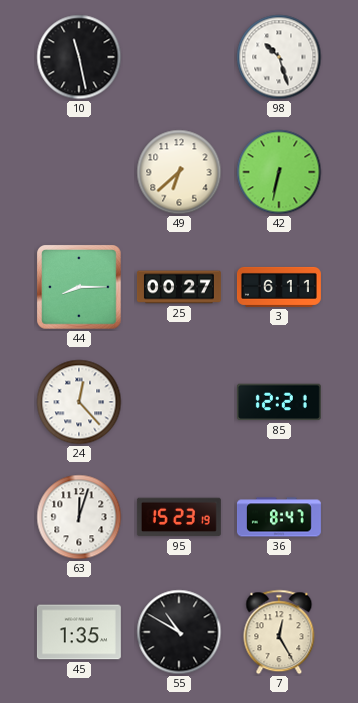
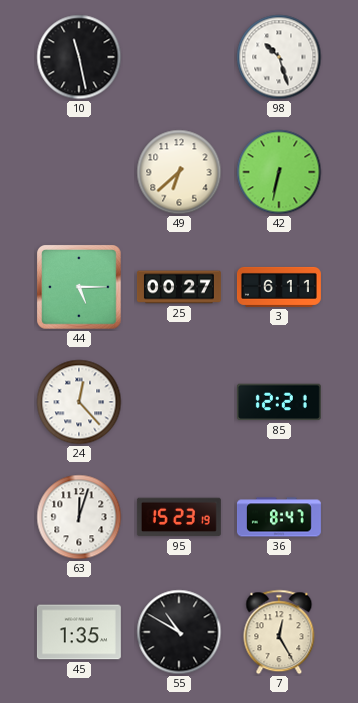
44: 8:15 -> 5:15 (79, 287)
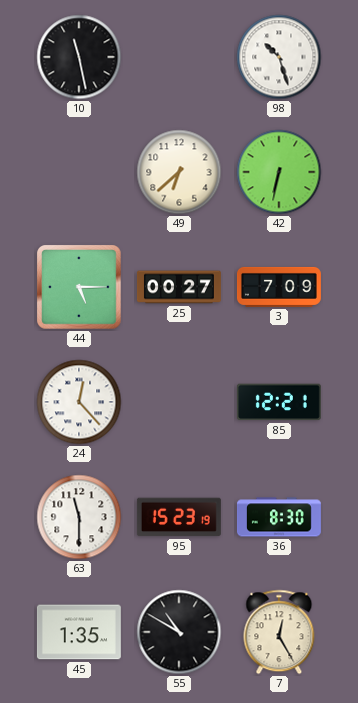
3: 6:11 -> 7:09 (279, 287)
63: 12:03 -> 11:30 (79, 517)
36: 8:47 -> 8:30 (279, 517)
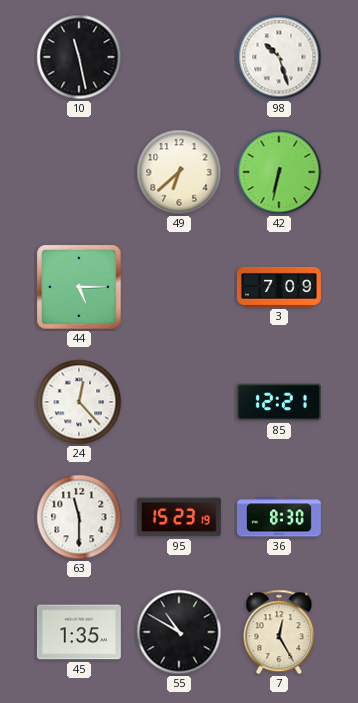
25: 00:27 -> none (179, 287)
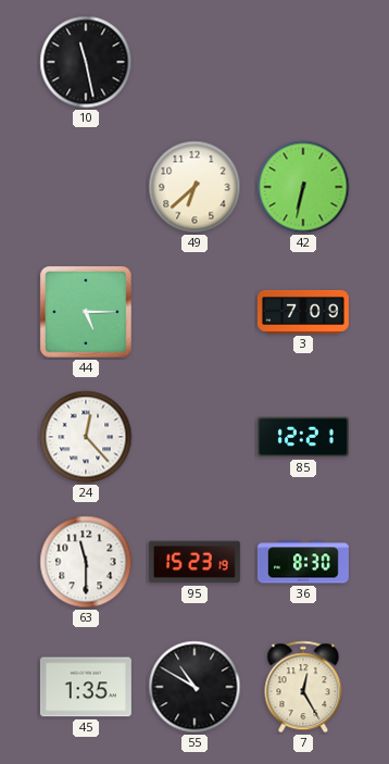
98: 10:27 -> none (279, 57)
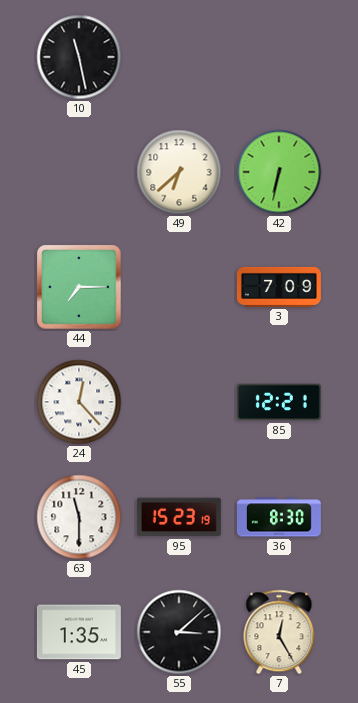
44: 5:15 -> 7:15 (79, 287)
55: 10:50 -> 3:08 (179, 632)
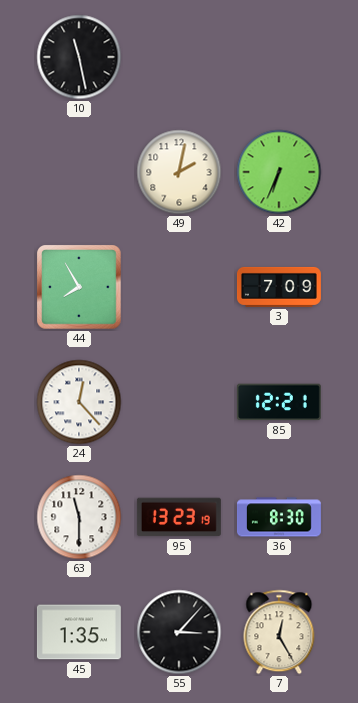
49: 6:38 -> 2:02 (179, 172)
42: 6:32 -> 6:34 (279, 172)
44: 7:15 -> 7:55 (79, 287)
95: 15:23 -> 13:23 (179, 517)
55: 3:08 -> 3:07 (179, 632)
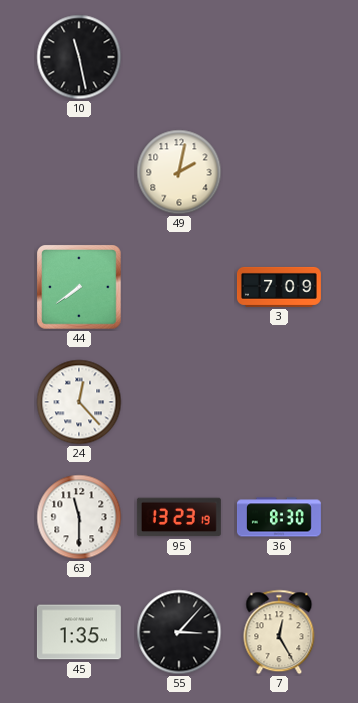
42: 6:34 -> none (279, 172)
44: 7:55 -> 7:39 (79, 287)
85: 12:21 -> none (279, 402)
